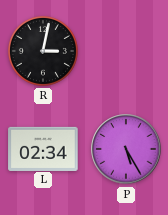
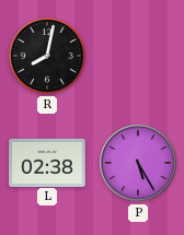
R: 3:02 -> 8:02 (47, 56)
L: 02:34 -> 02:38 (47, 162)
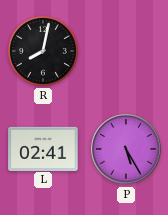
L: 02:38 -> 02:41 (43, 148)
